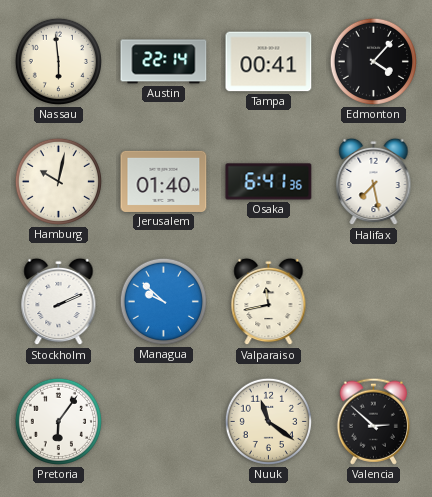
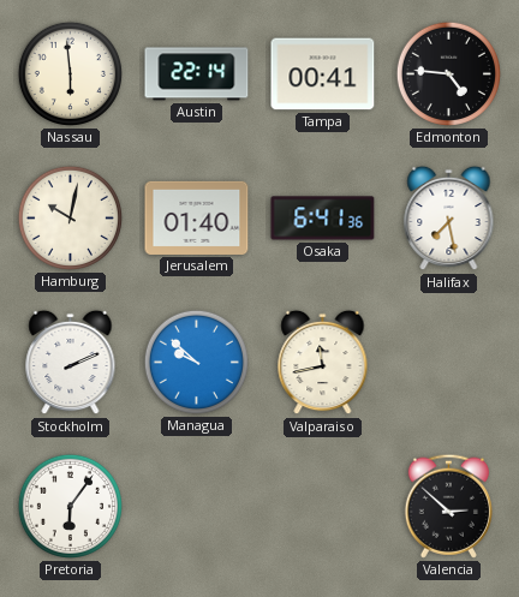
Edmonton: 4:07 -> 4:46 (448, 73)
Nuuk: 11:21 -> none (268, 421)
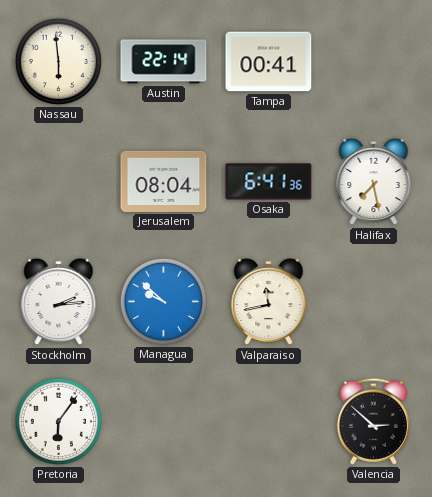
Edmonton: 4:46 -> none (448, 73)
Hamburg: 10:02 -> none (70, 217)
Jerusalem: 01:40 -> 08:04 (164, 181)
Stockholm: 2:11 -> 2:14 (59, 302)
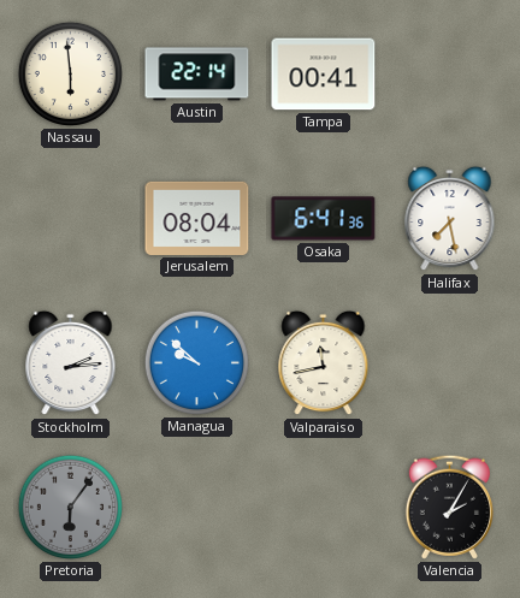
Pretoria dial: white -> grey (70, 507)
Valencia: 2:52 -> 2:05 (449, 507)
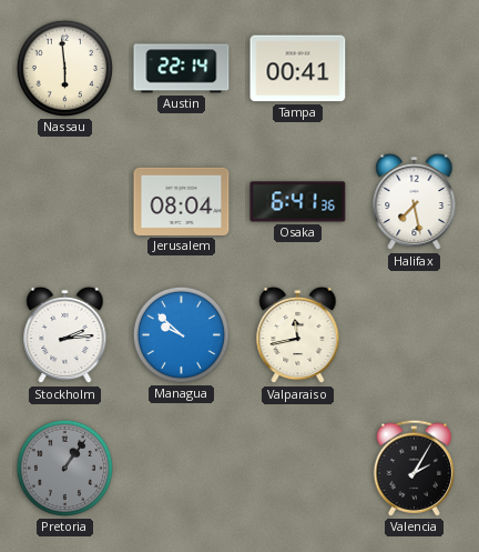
Pretoria: 6:06 -> 1:06 (64, 468)
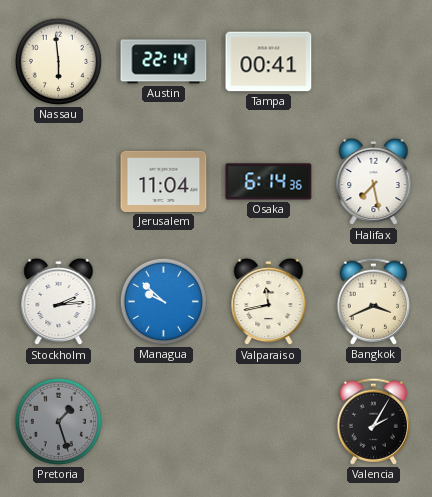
Jerusalem: 08:04 -> 11:04 (164, 181)
Osaka: 6:41 -> 6:14 (269, 182)
Bangkok: none -> 3:41 (373, 301)
Pretoria: 1:06 -> 1:27 (58, 421)
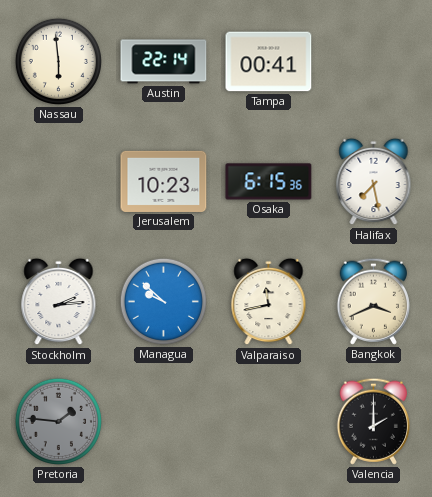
Jerusalem: 11:04 -> 10:23 (164, 181)
Osaka: 6:14 -> 6:15 (269, 182)
Pretoria: 1:27 -> 1:46 (58, 421)
Valencia: 2:05 -> 2:00 (373, 421)
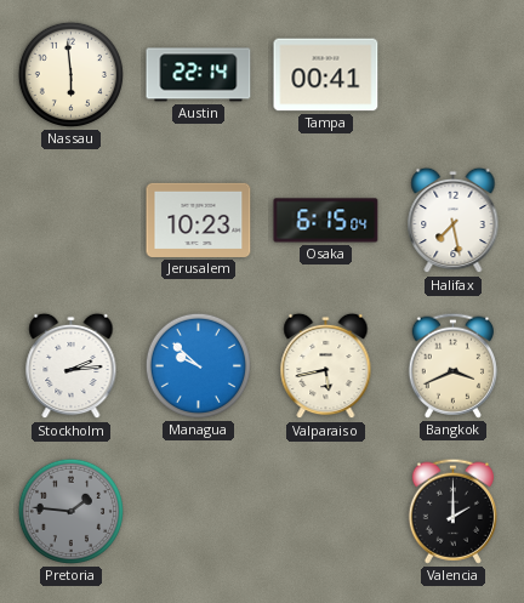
Osaka: 6:15:36 -> 6:15:04 (326, 221)
Valparaiso: 11:43 -> 5:43 (326, 366)
